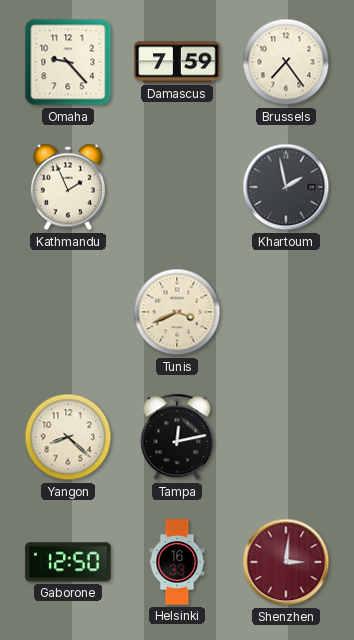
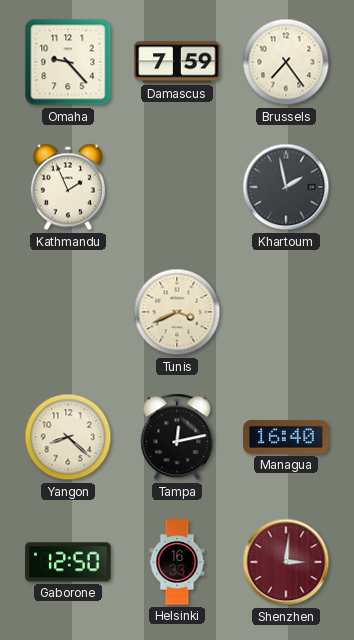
Managua: none -> 16:40 (286, 437)
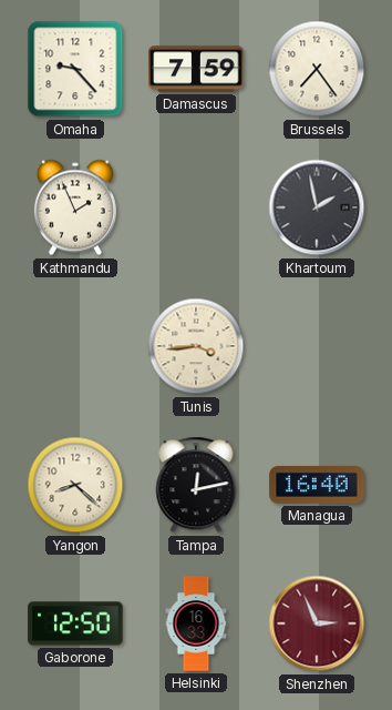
Tunis: 3:41 -> 3:44 (196, 346)
Shenzhen: 3:01 -> 2:56 (317, 623)
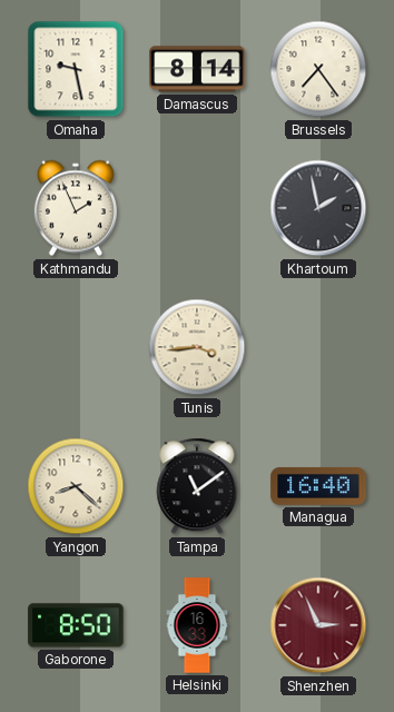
Omaha: 9:23 -> 9:28 (76, 69)
Damascus: 7:59 -> 8:14 (197, 69)
Tampa: 12:13 -> 11:09 (197, 486)
Gaborone: 12:50 -> 8:50 (76, 625)
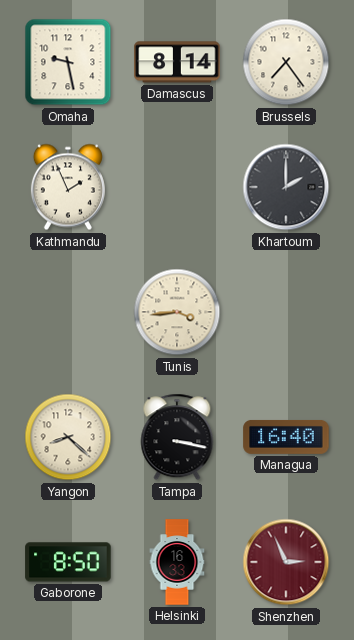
Khartoum: 1:58 -> 2:00 (286, 187)
Tampa: 11:09 -> 3:17 (177, 437)
